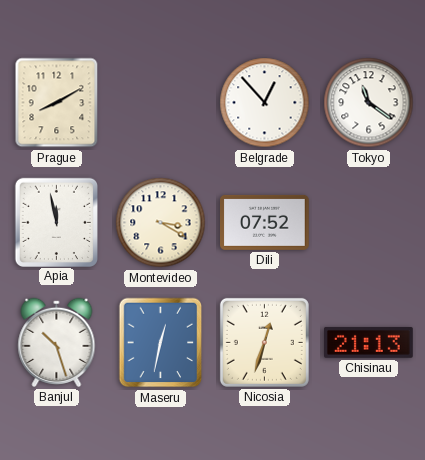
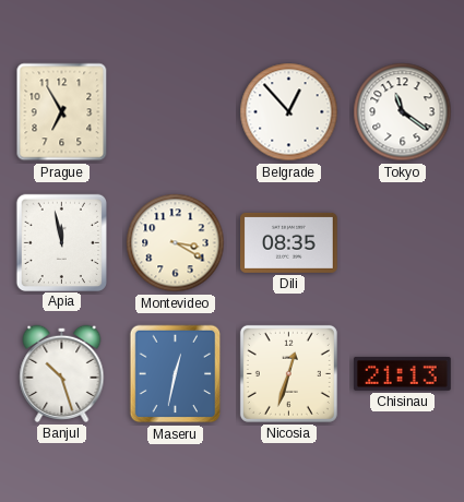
Prague: 8:10 -> 6:55 (62, 112)
Dili: 07:52 -> 08:35 (289, 242)
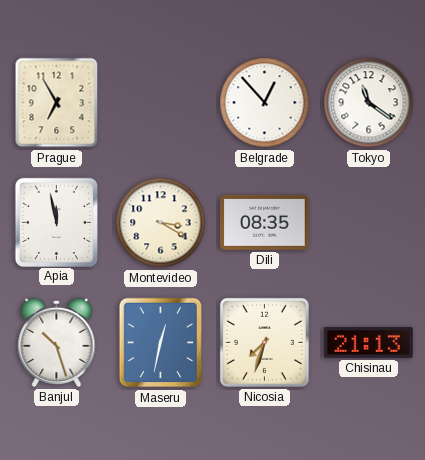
Nicosia: 12:33 -> 7:33 (264, 342)
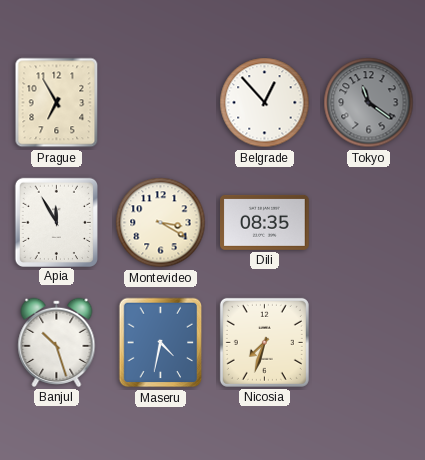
Tokyo dial: white -> grey (369, 103)
Apia: 11:58 -> 11:55 (56, 222)
Maseru: 12:32 -> 4:32 (161, 343)
Chisinau: 21:13 -> none (369, 342)
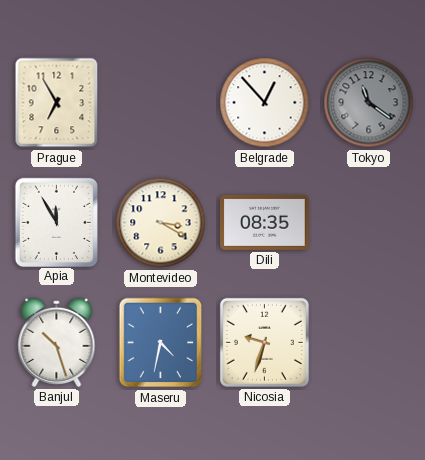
Nicosia: 7:33 -> 9:33 (264, 342)
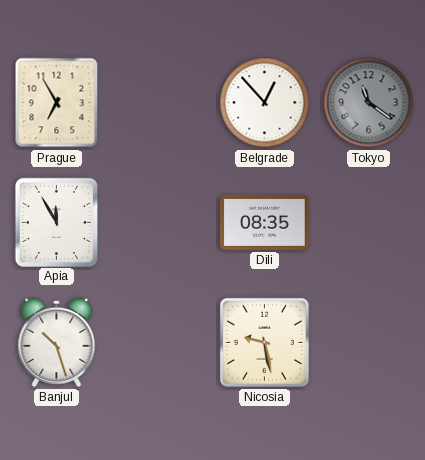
Montevideo: 3:20 -> none (161, 223)
Maseru: 4:32 -> none (161, 343)
Nicosia: 9:33 -> 9:28 (264, 342)
